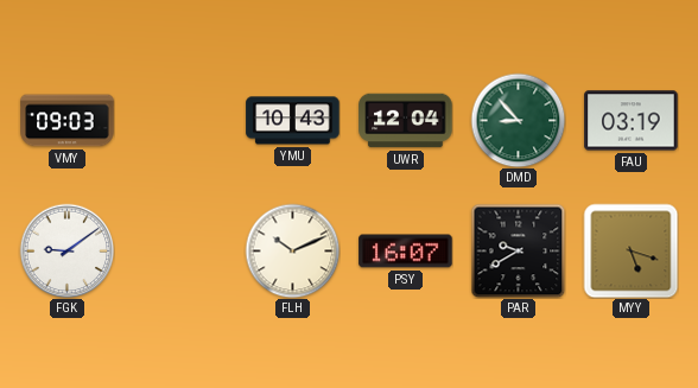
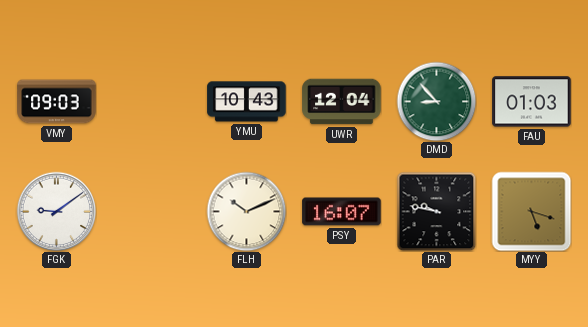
FAU: 03:19 -> 01:03 (532, 102)
PAR: 9:40 -> 9:47 (436, 211)
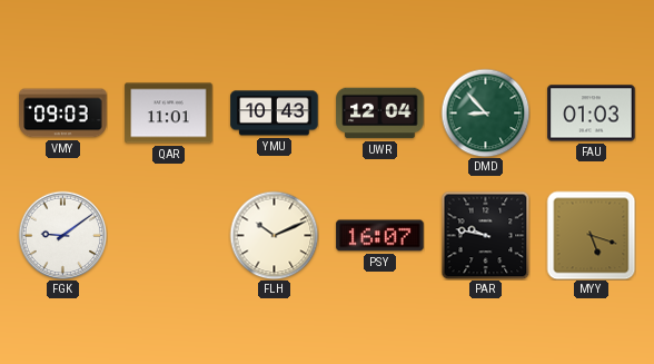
QAR: none -> 11:01 (169, 114)
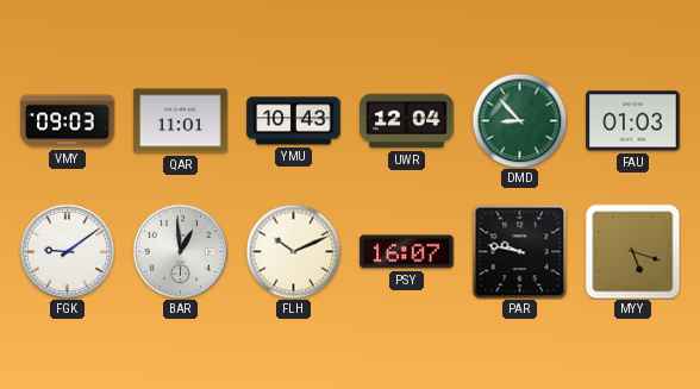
BAR: none -> 12:59 (180, 251)
